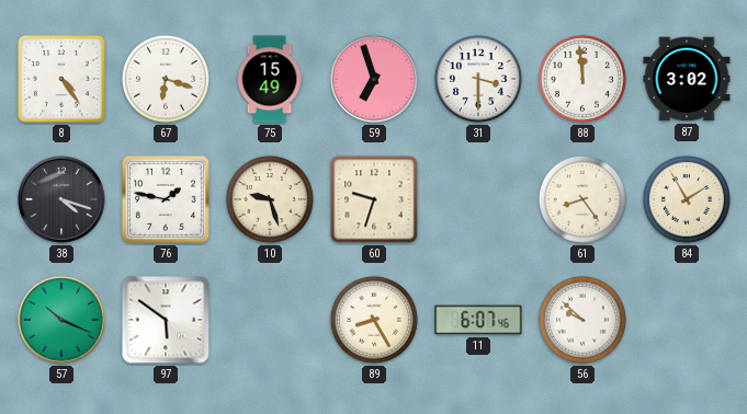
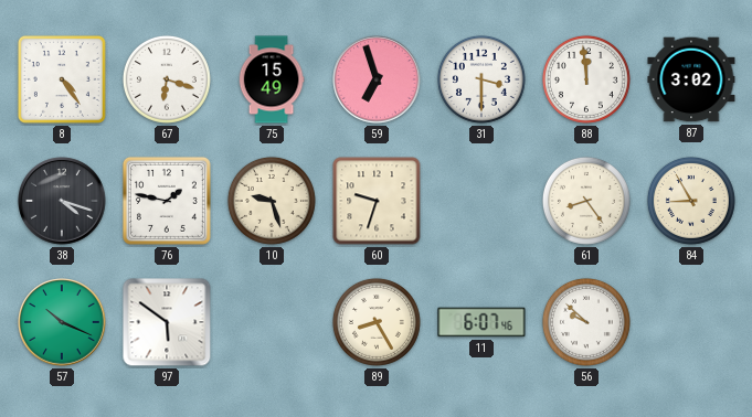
84: 1:55 -> 8:55 (691, 201)
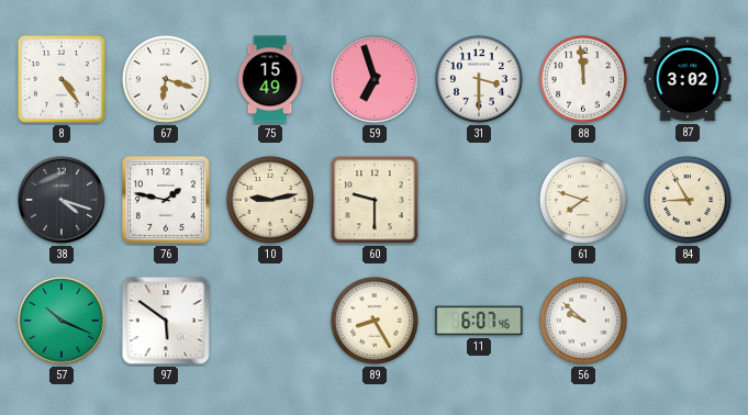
10: 9:27 -> 9:13 (270, 200)
60: 9:33 -> 9:30 (375, 200)
61: 8:24 -> 7:48 (583, 200)
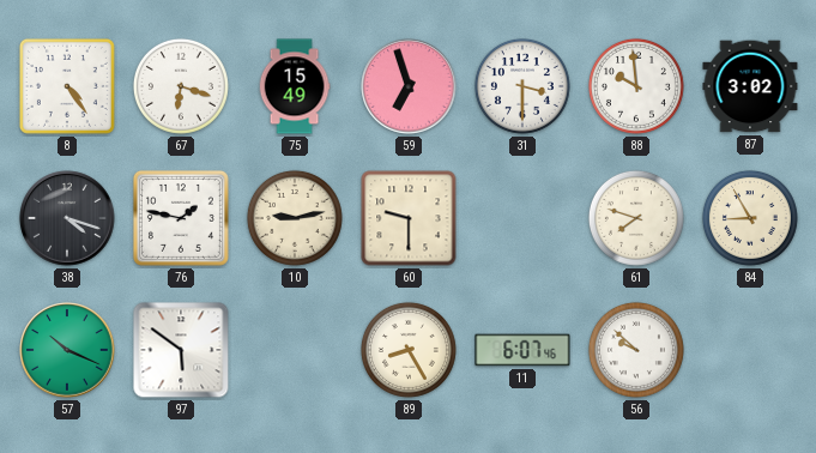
88: 11:59 -> 9:59 (636, 86)
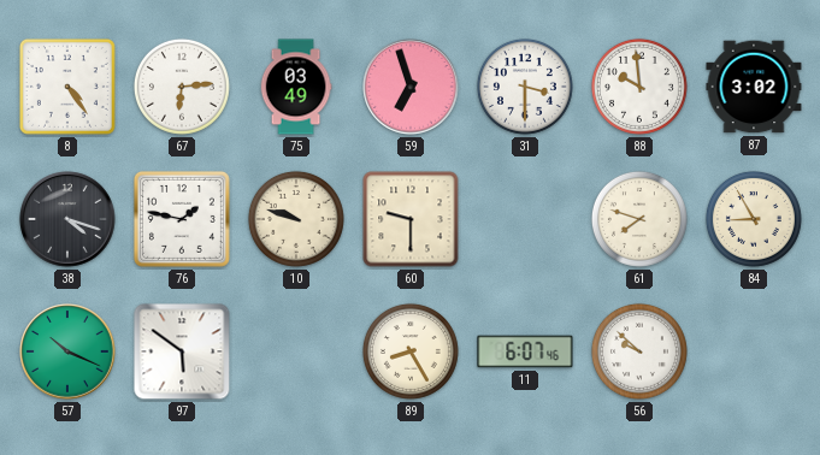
67: 6:18 -> 6:14 (182, 87)
75: 15:49 -> 03:49 (296, 87)
10: 9:13 -> 9:48 (296, 219)
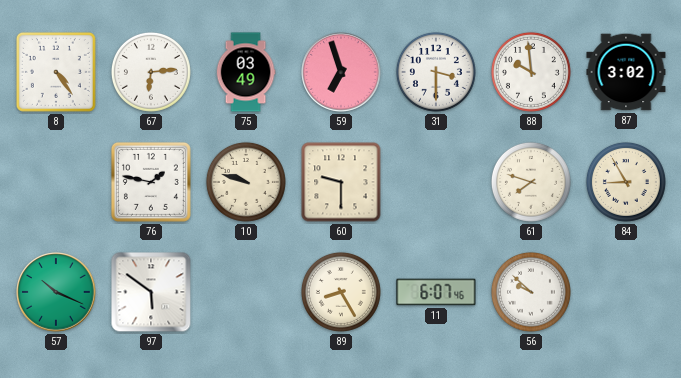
38: 4:18 -> none (67, 219)
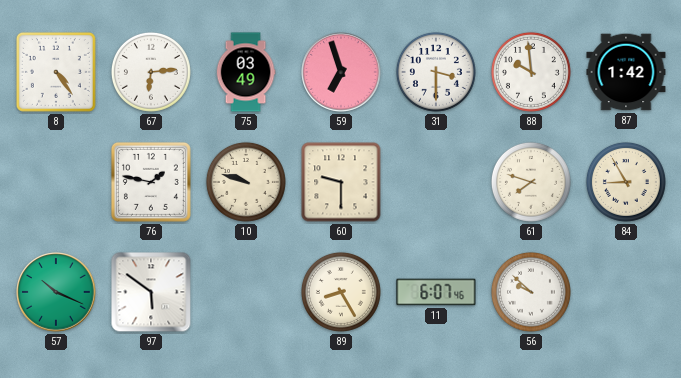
87: 3:02 -> 1:42 (626, 72)
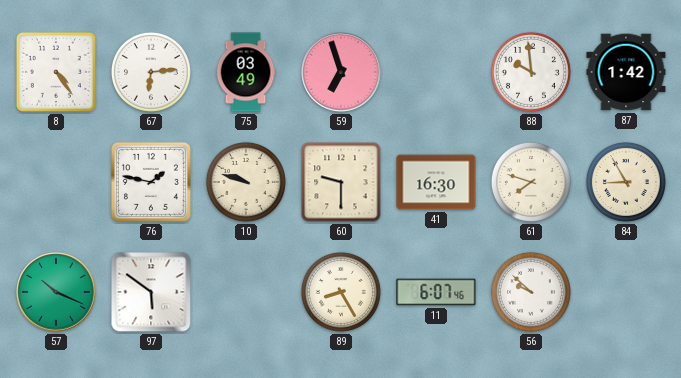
31: 3:30 -> none (436, 72)
41: none -> 16:30 (436, 182)
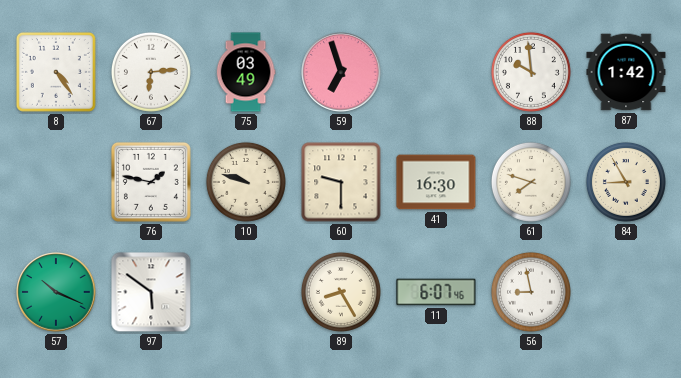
56: 9:52 -> 8:58 (531, 292)
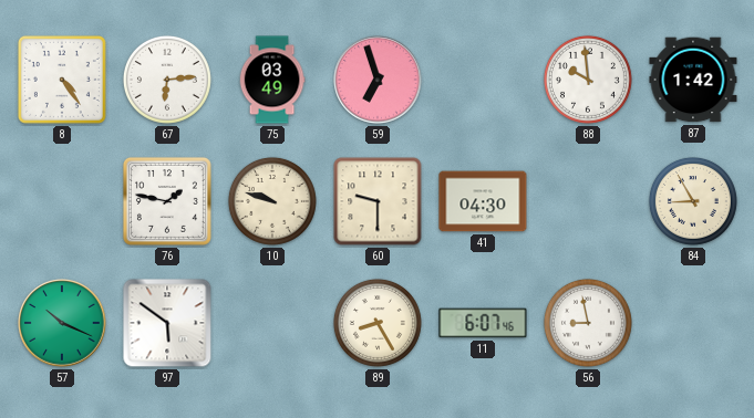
41: 16:30 -> 04:30 (483, 201)
61: 7:48 -> none (531, 182)
